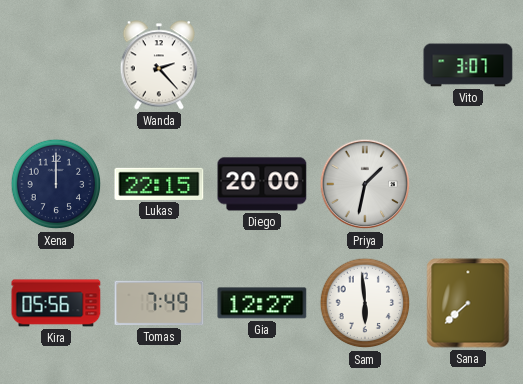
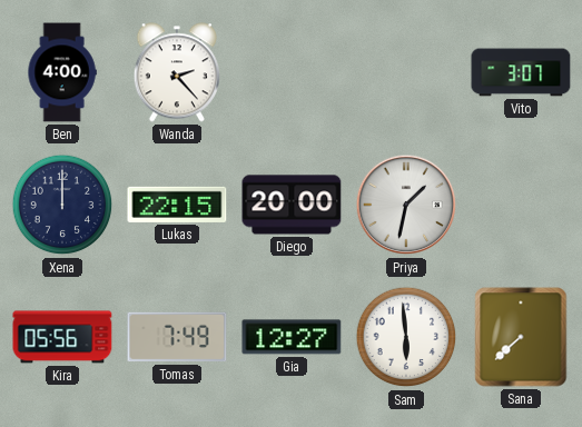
Ben: none -> 4:00 (62, 72)
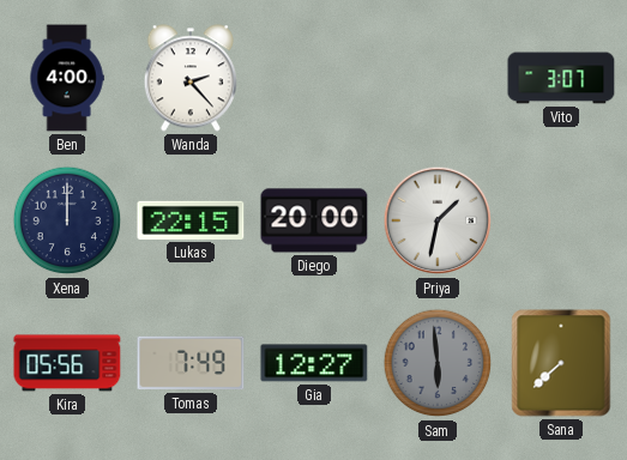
Sam dial: white -> grey (438, 363)
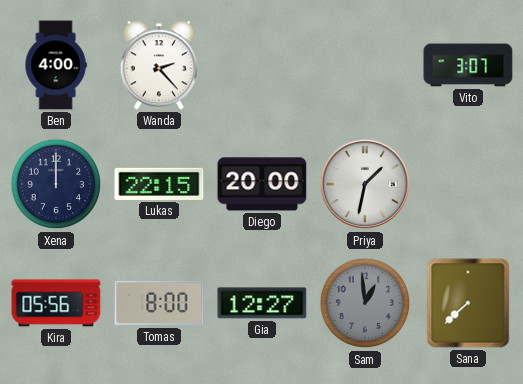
Tomas: 7:49 -> 8:00 (159, 303)
Sam: 5:59 -> 12:59 (365, 303)
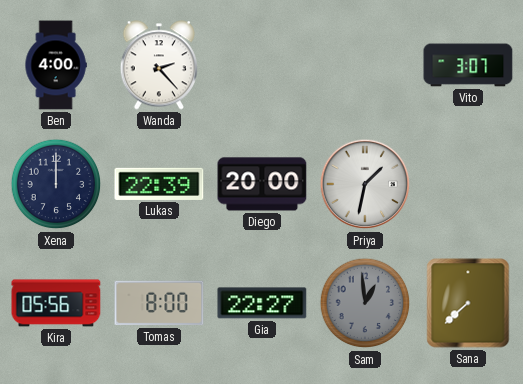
Lukas: 22:15 -> 22:39 (159, 184)
Gia: 12:27 -> 22:27 (262, 303)
